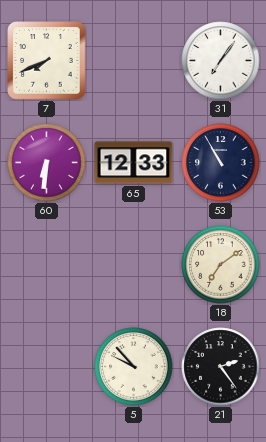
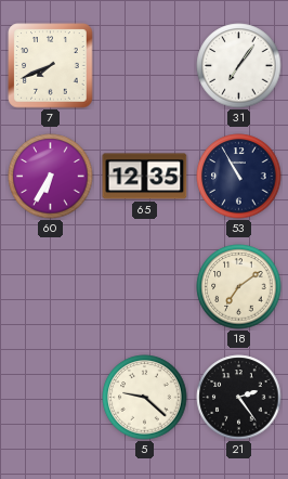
60: 6:31 -> 6:35 (51, 177)
65: 12:33 -> 12:35 (145, 177)
5: 9:53 -> 9:22 (145, 398)
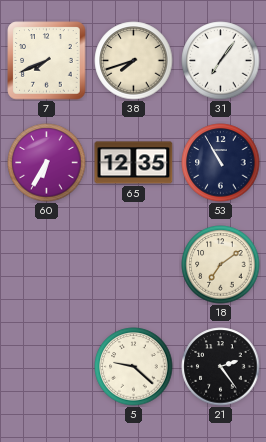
38: none -> 7:42 (134, 61)
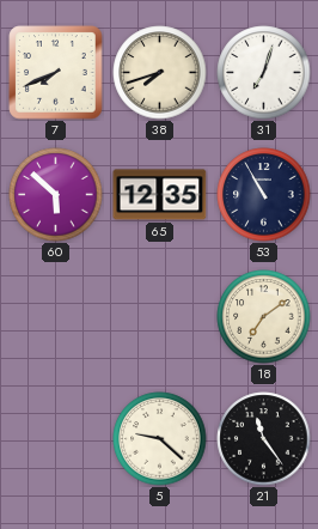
31: 7:06 -> 7:03 (264, 73)
60: 6:35 -> 5:52 (56, 195)
21: 2:24 -> 11:24 (264, 439)
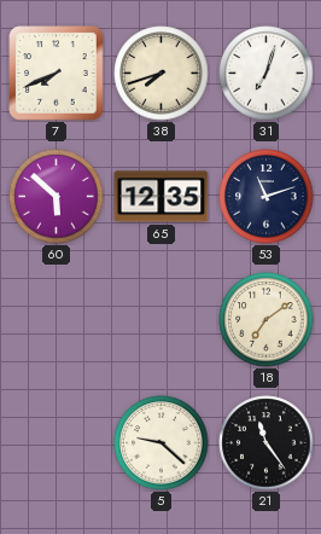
53: 10:55 -> 11:12 (267, 197)
